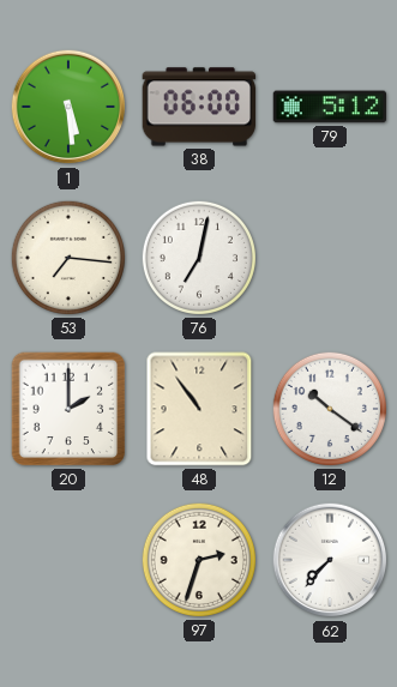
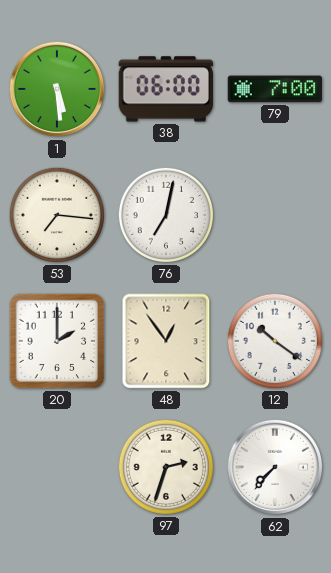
79: 5:12 -> 7:00 (275, 89)
48: 10:54 -> 12:54 (166, 341)
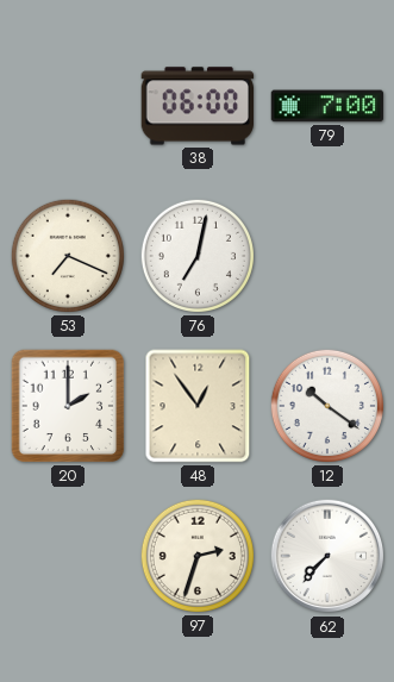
1: 5:29 -> none (57, 89)
53: 7:16 -> 7:19 (68, 256)
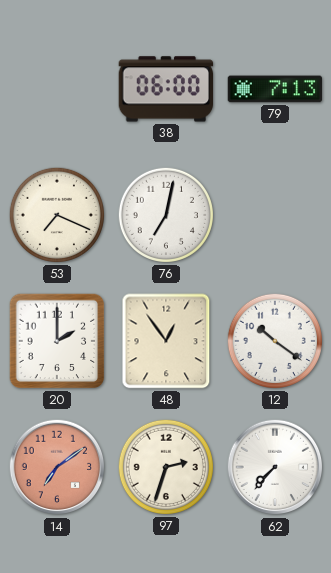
79: 7:00 -> 7:13 (275, 89)
14: none -> 7:09 (57, 467)
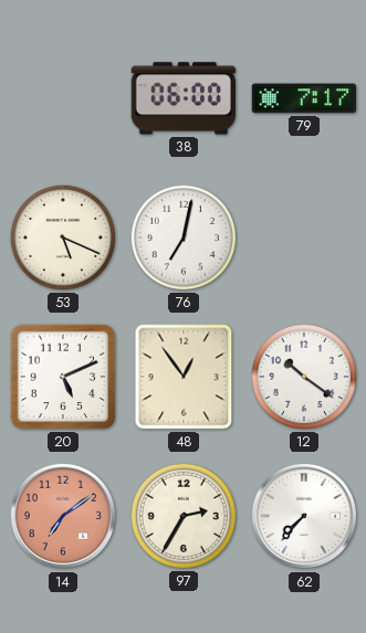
79: 7:13 -> 7:17 (304, 98)
53: 7:19 -> 5:19 (63, 238)
20: 2:00 -> 5:11 (63, 377)
97: 2:33 -> 2:35 (184, 516)
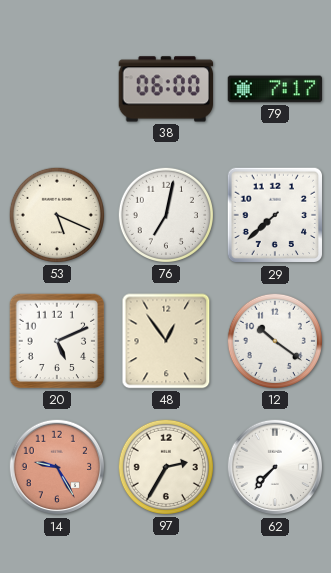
29: none -> 7:38 (275, 215)
14: 7:09 -> 9:25 (57, 467)
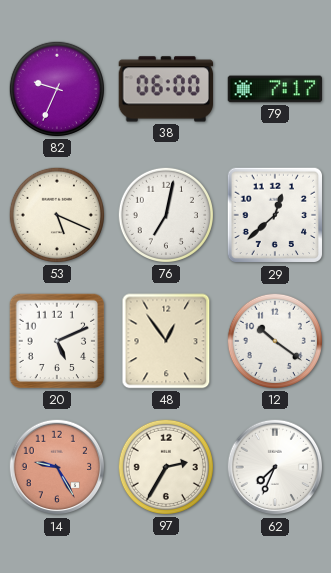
82: none -> 9:34 (57, 89)
29: 7:38 -> 12:38 (275, 215)
62: 7:37 -> 7:34 (275, 467)
